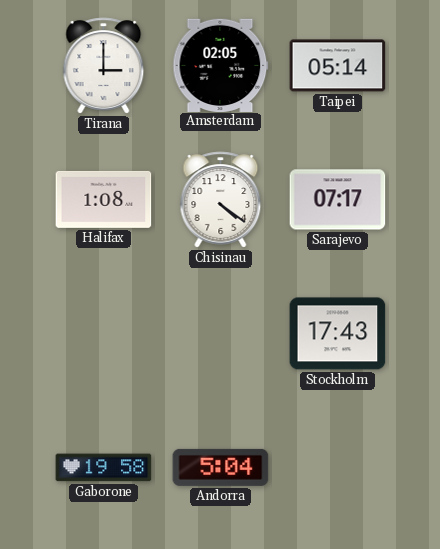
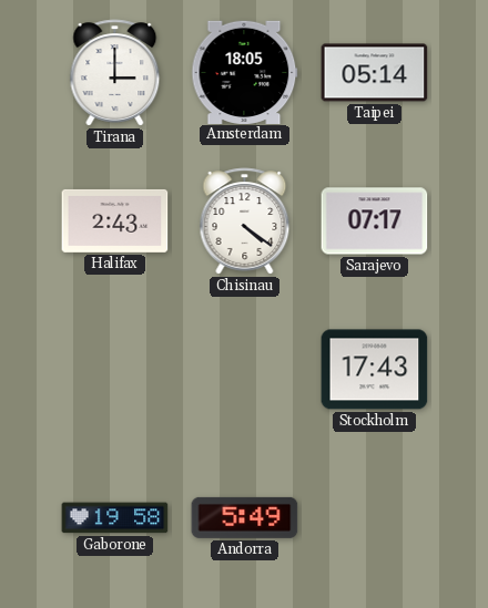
Amsterdam: 02:05 -> 18:05 (245, 72)
Halifax: 1:08 -> 2:43 (115, 220)
Andorra: 5:04 -> 5:49 (245, 517)
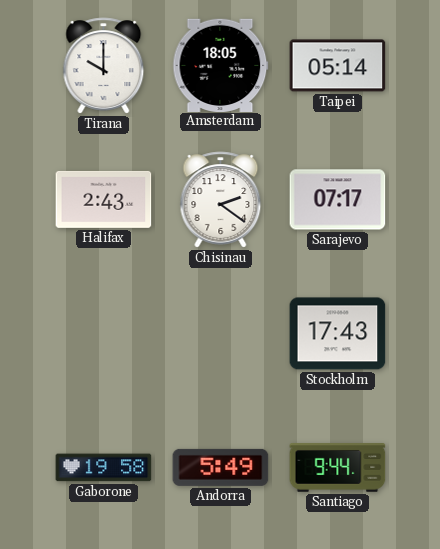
Tirana: 3:00 -> 10:00 (104, 66)
Chisinau: 4:21 -> 2:21 (221, 200)
Santiago: none -> 9:44 (338, 468)
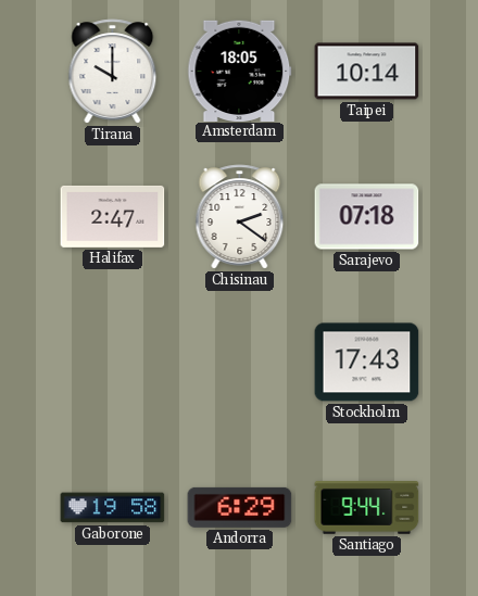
Taipei: 05:14 -> 10:14 (367, 72)
Halifax: 2:43 -> 2:47 (113, 216)
Sarajevo: 07:17 -> 07:18 (367, 217)
Andorra: 5:49 -> 6:29 (240, 507)
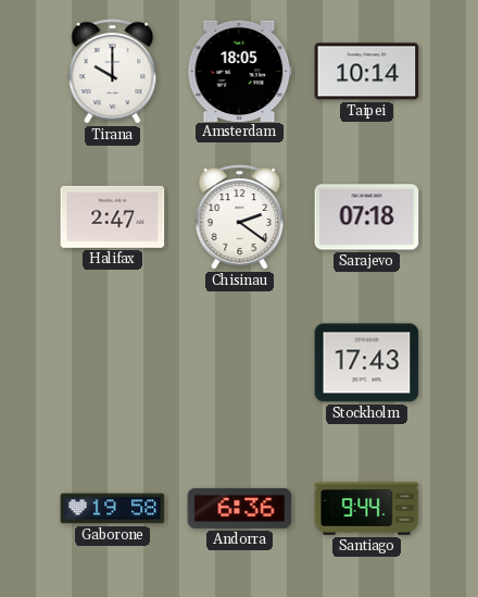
Andorra: 6:29 -> 6:36 (240, 508)
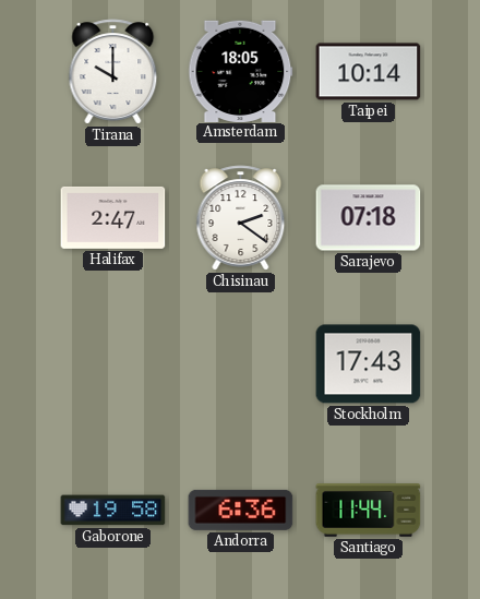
Santiago: 9:44 -> 11:44 (369, 511)
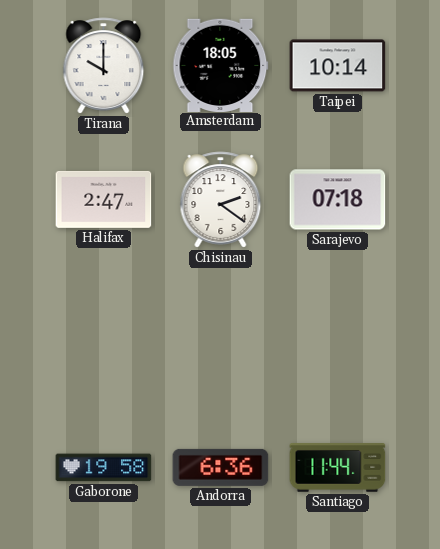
Stockholm: 17:43 -> none (369, 364)
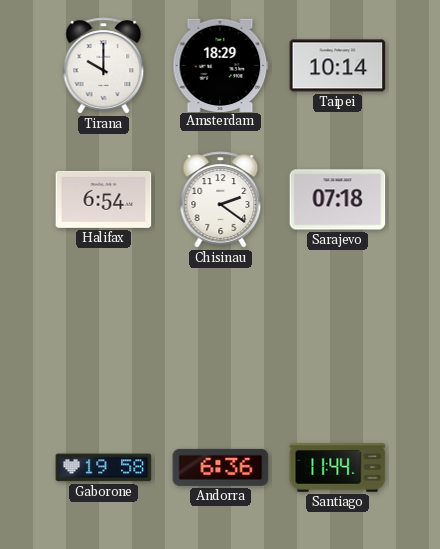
Amsterdam: 18:05 -> 18:29 (221, 65)
Halifax: 2:47 -> 6:54 (104, 199)
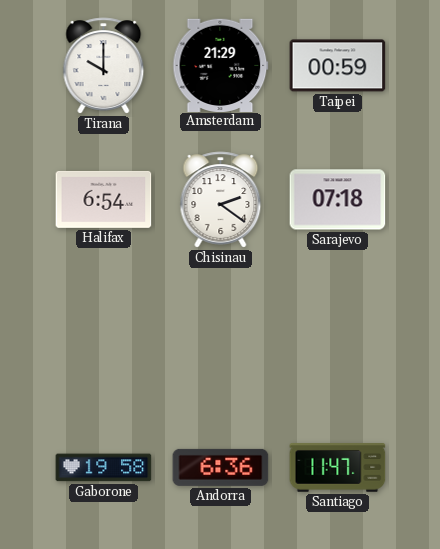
Amsterdam: 18:29 -> 21:29 (221, 65)
Taipei: 10:14 -> 00:59 (338, 66)
Santiago: 11:44 -> 11:47 (338, 468)
